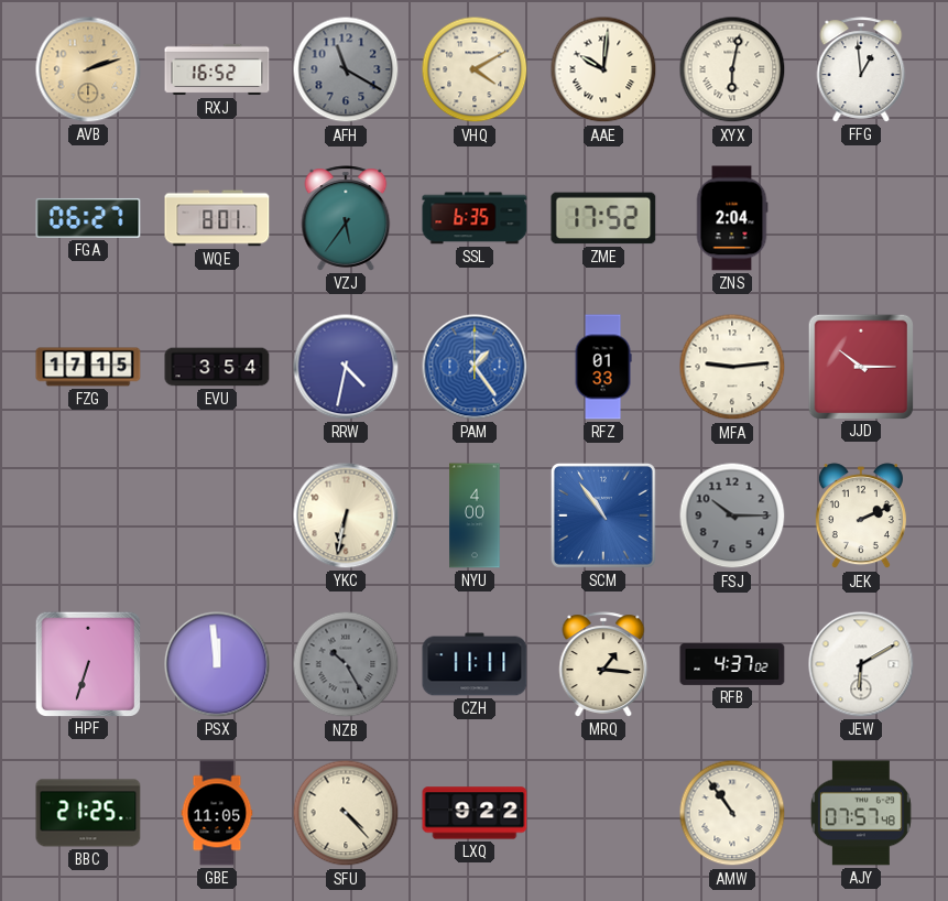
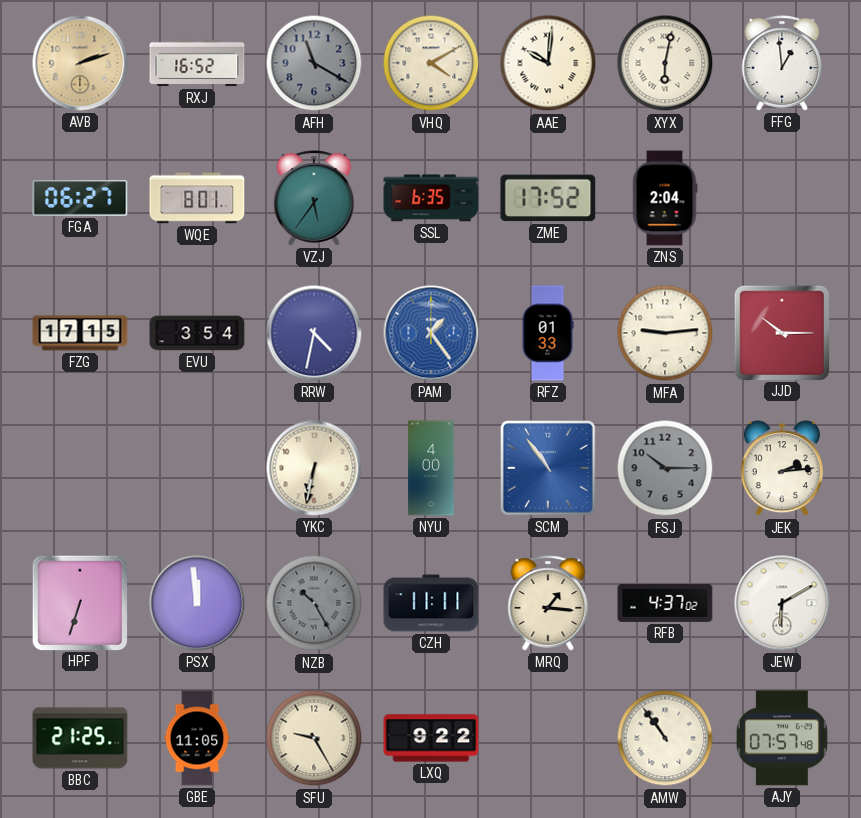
JEK: 2:11 -> 2:14 (782, 469)
SFU: 4:23 -> 9:25 (314, 738)
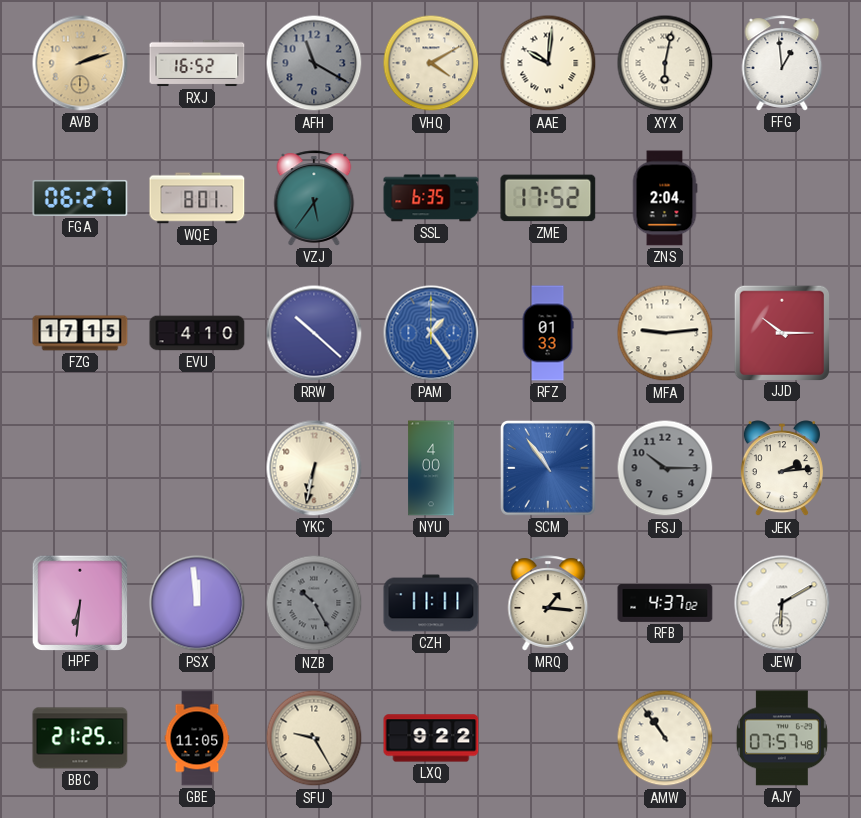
EVU: 3:54 -> 4:10 (197, 333)
RRW: 4:32 -> 10:22 (314, 333)
HPF: 6:33 -> 6:31 (79, 602)
